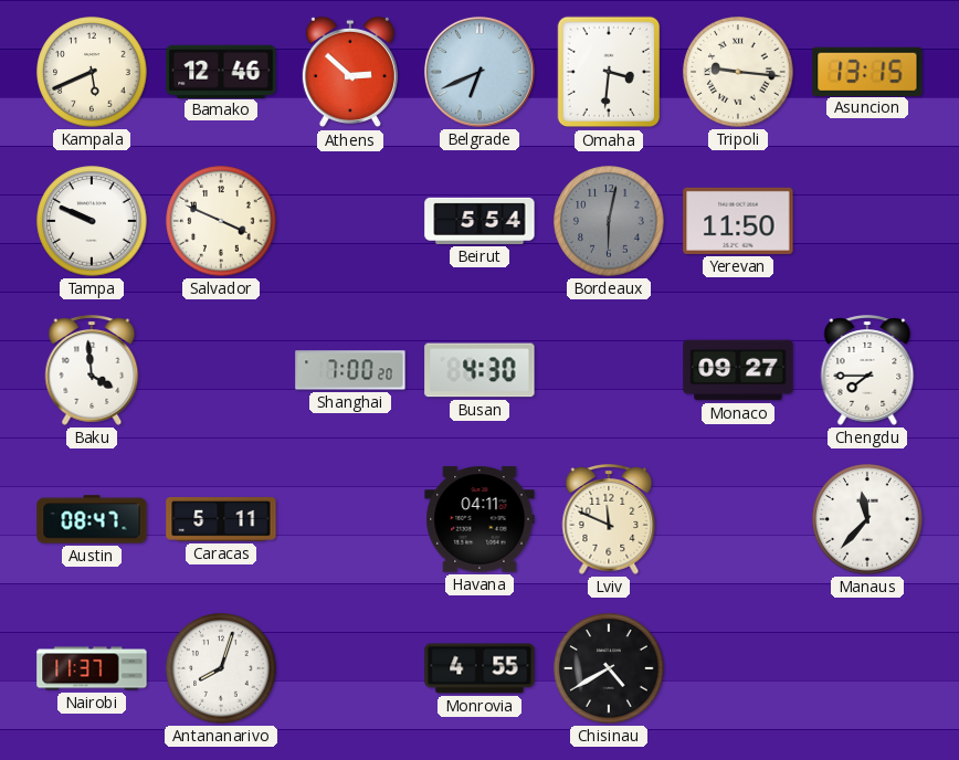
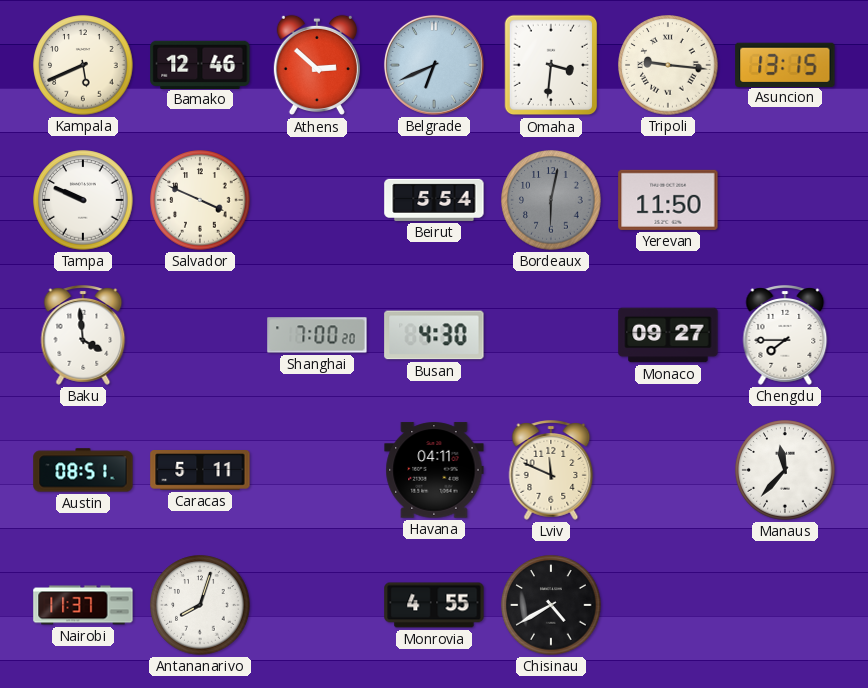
Austin: 08:47 -> 08:51 (83, 470)
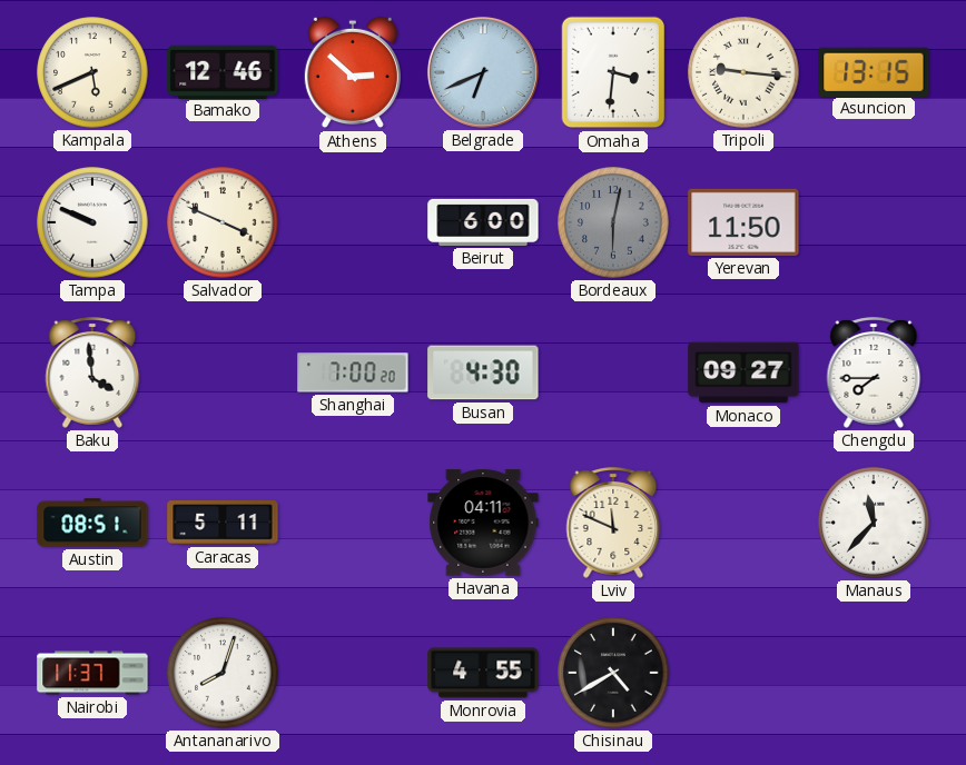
Beirut: 5:54 -> 6:00 (483, 222)
